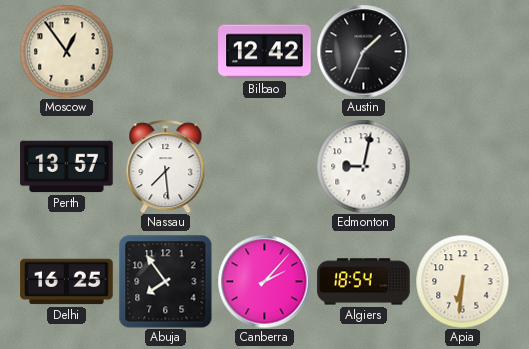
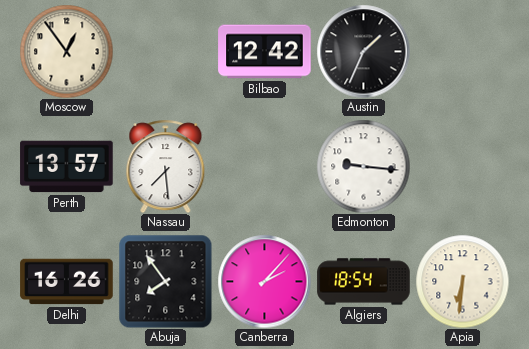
Edmonton: 9:02 -> 9:16 (363, 166)
Delhi: 16:25 -> 16:26 (67, 282)
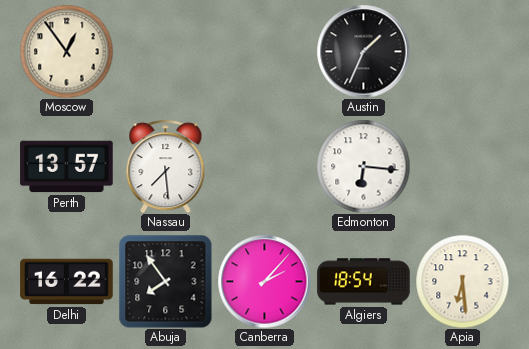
Bilbao: 12:42 -> none (265, 52)
Edmonton: 9:16 -> 6:16 (363, 166)
Delhi: 16:26 -> 16:22 (67, 282)
Apia: 6:31 -> 6:29 (462, 281)
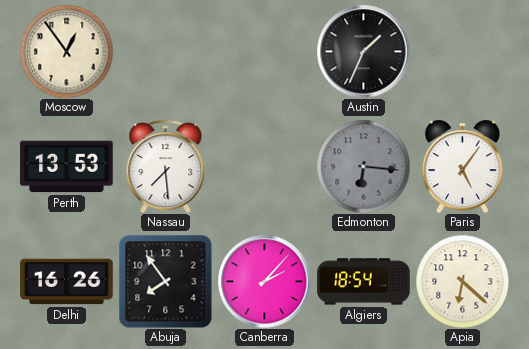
Perth: 13:57 -> 13:53 (67, 167)
Edmonton dial: white -> grey (363, 166)
Paris: none -> 5:06 (462, 166)
Delhi: 16:22 -> 16:26 (67, 282)
Apia: 6:29 -> 6:22 (462, 281)
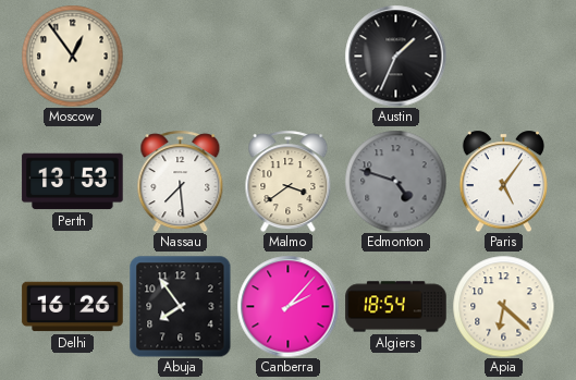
Malmo: none -> 3:39 (289, 181)
Edmonton: 6:16 -> 4:48 (395, 181)
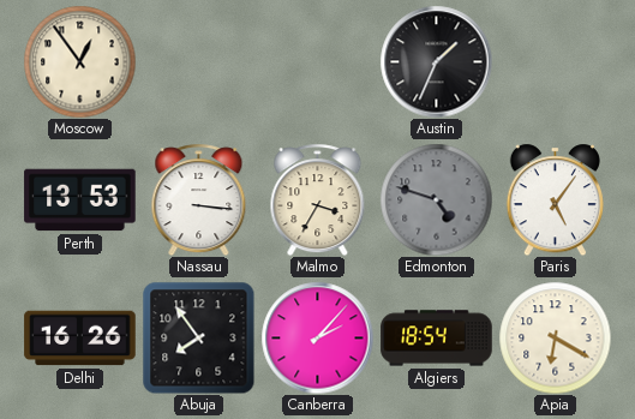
Nassau: 7:29 -> 3:16 (199, 199)
Malmo: 3:39 -> 3:35 (318, 199)
Apia: 6:22 -> 6:20 (555, 337)
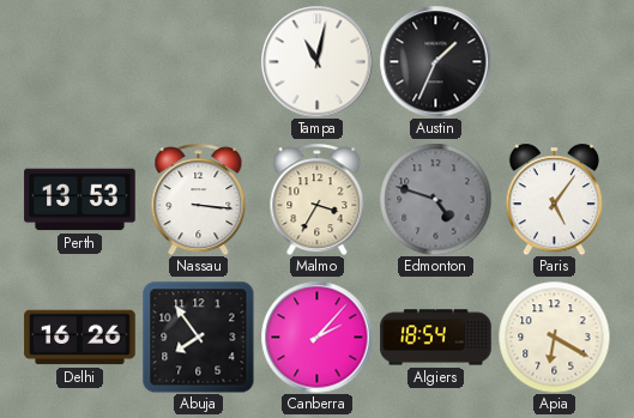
Moscow: 12:54 -> none (79, 61)
Tampa: none -> 11:02 (316, 61)
